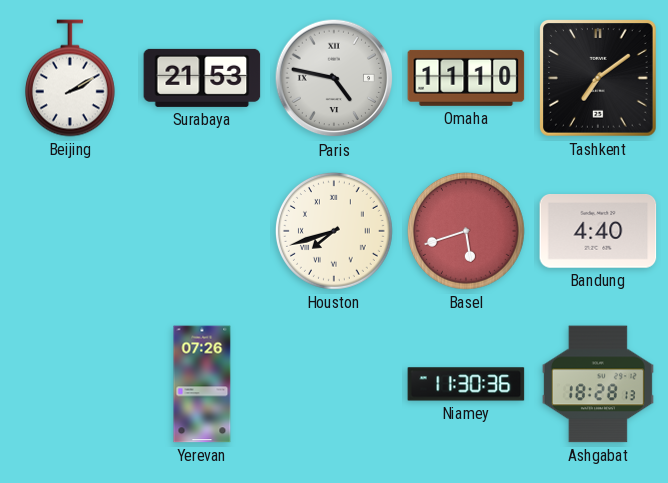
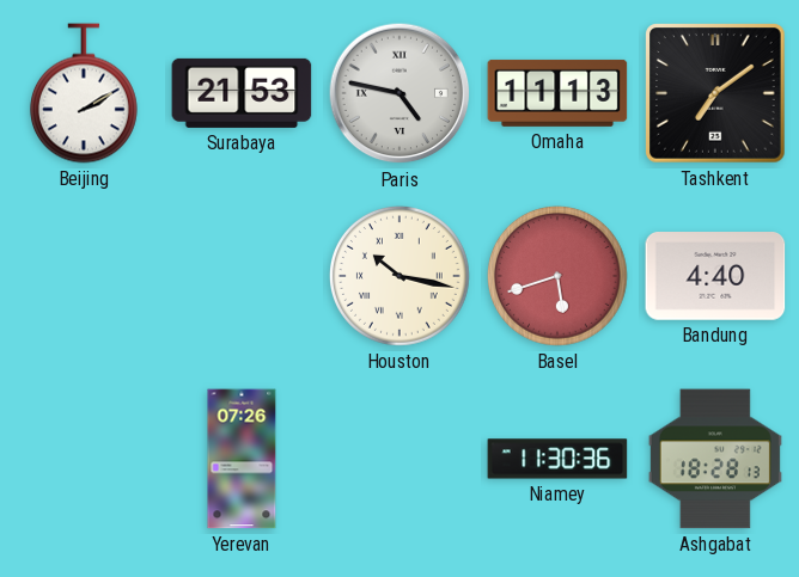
Omaha: 11:10 -> 11:13 (557, 93)
Houston: 7:42 -> 10:17 (401, 277)
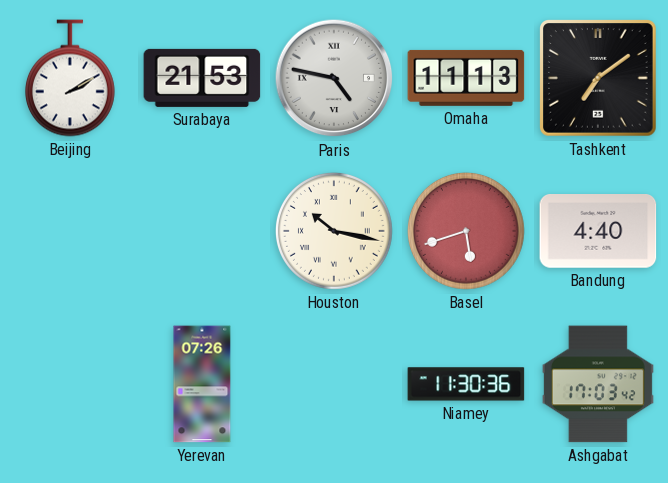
Ashgabat: 18:28 -> 17:03 (598, 384)
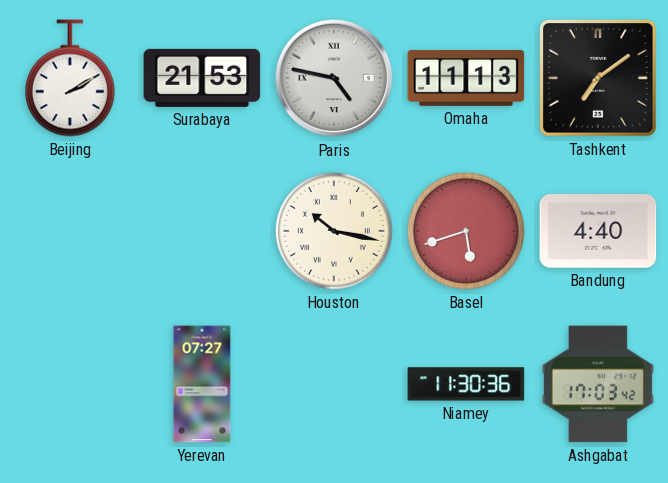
Yerevan: 07:26 -> 07:27 (202, 384)
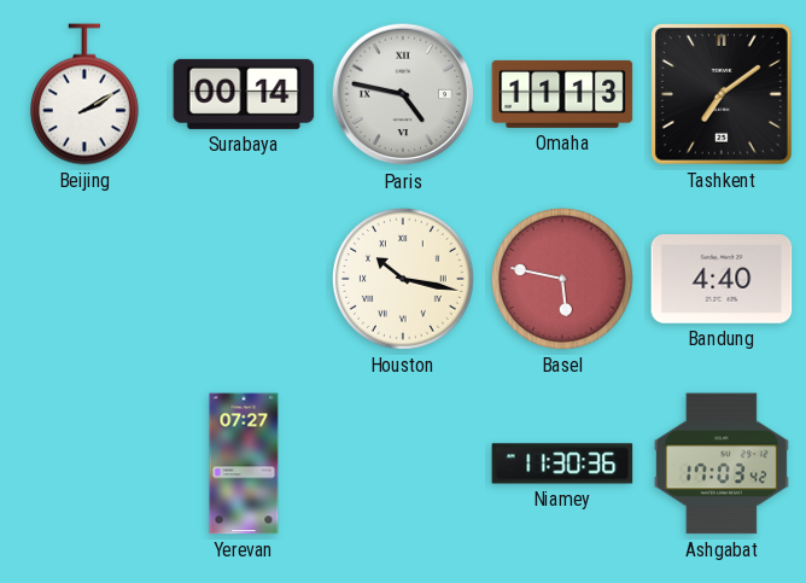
Surabaya: 21:53 -> 00:14 (244, 94)
Basel: 5:42 -> 5:47 (563, 280)
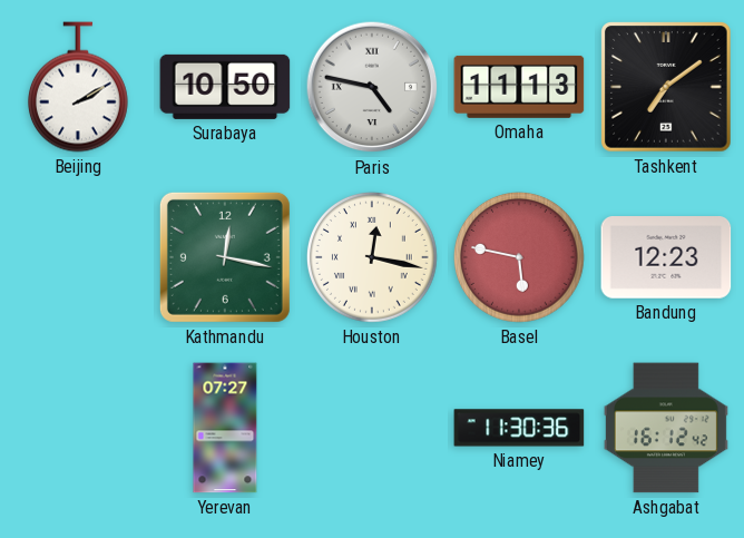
Surabaya: 00:14 -> 10:50 (225, 87)
Kathmandu: none -> 12:17 (225, 257)
Houston: 10:17 -> 12:17 (373, 258)
Bandung: 4:40 -> 12:23 (666, 258)
Ashgabat: 17:03 -> 16:12 (666, 428)
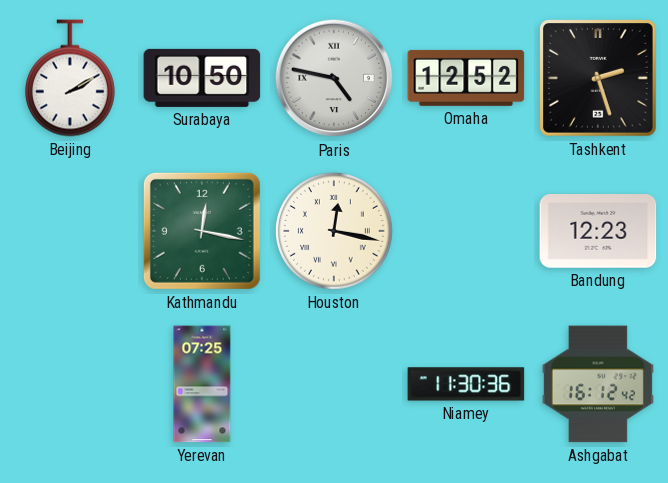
Omaha: 11:13 -> 12:52 (466, 78)
Tashkent: 7:09 -> 2:27 (598, 78)
Basel: 5:47 -> none (520, 258)
Yerevan: 07:27 -> 07:25 (202, 384)
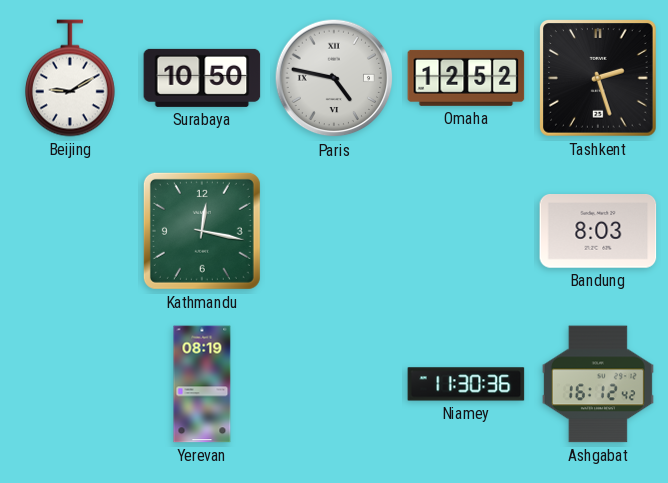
Beijing: 2:10 -> 9:10 (70, 78)
Houston: 12:17 -> none (335, 232)
Bandung: 12:23 -> 8:03 (598, 232)
Yerevan: 07:25 -> 08:19 (202, 384)
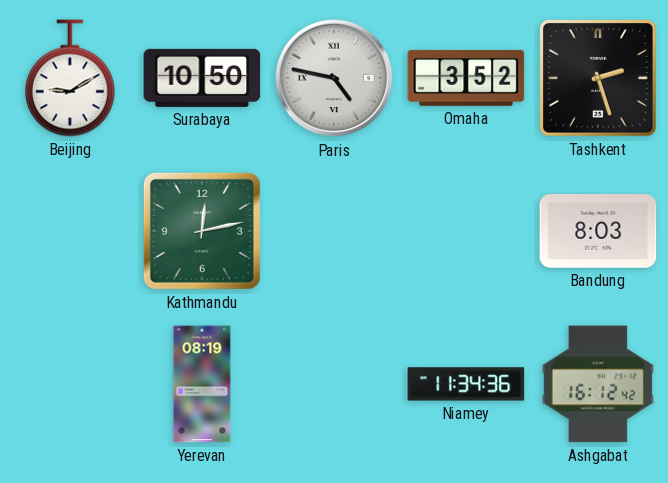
Omaha: 12:52 -> 3:52 (466, 78)
Kathmandu: 12:17 -> 12:13 (202, 231)
Niamey: 11:30 -> 11:34 (466, 384)
